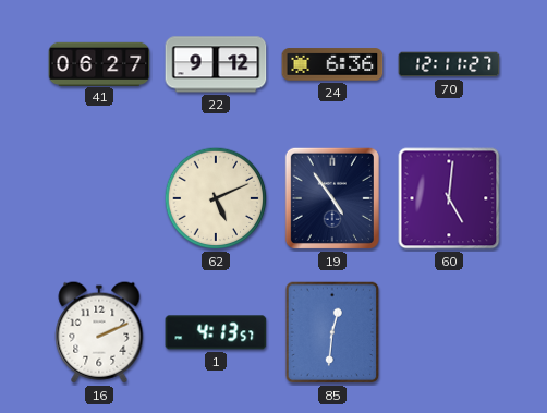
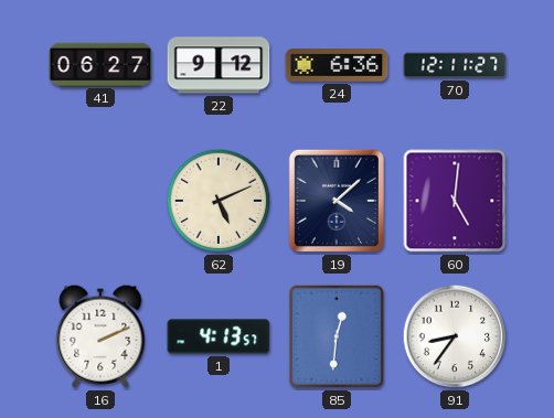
19: 4:54 -> 4:08 (337, 201)
91: none -> 8:36 (455, 336)
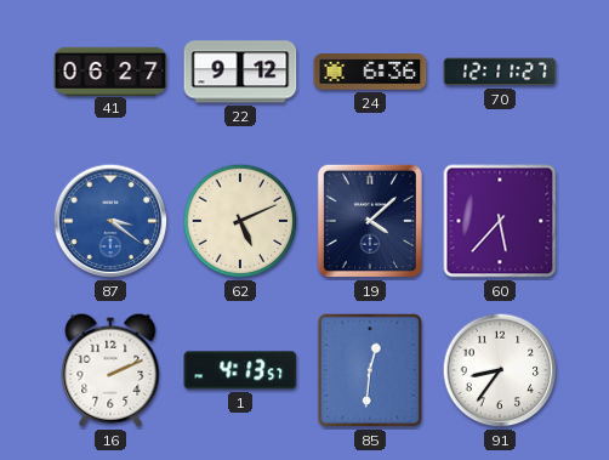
87: none -> 3:21 (110, 221)
60: 5:01 -> 5:37 (500, 221)
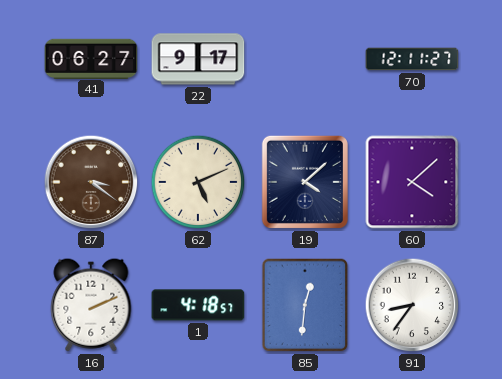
22: 9:12 -> 9:17 (198, 59)
24: 6:36 -> none (370, 72)
87 dial: blue -> brown (91, 182)
60: 5:37 -> 4:08 (412, 182)
1: 4:13 -> 4:18 (198, 305)
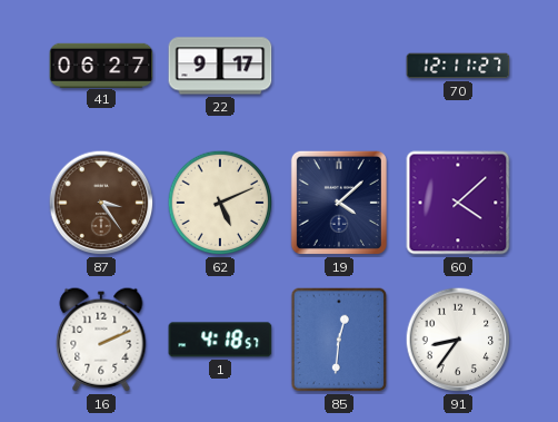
87: 3:21 -> 3:24 (101, 203)
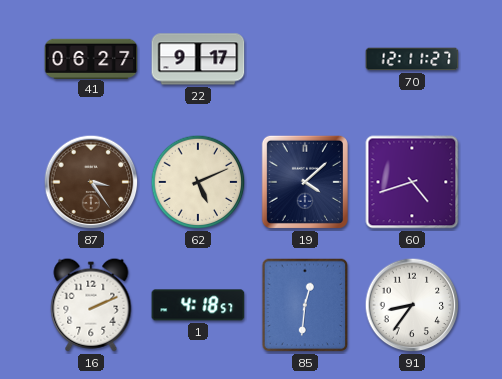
60: 4:08 -> 4:42 (412, 182)
